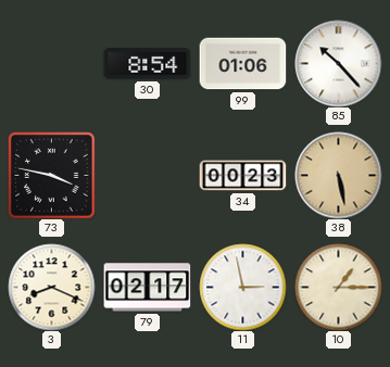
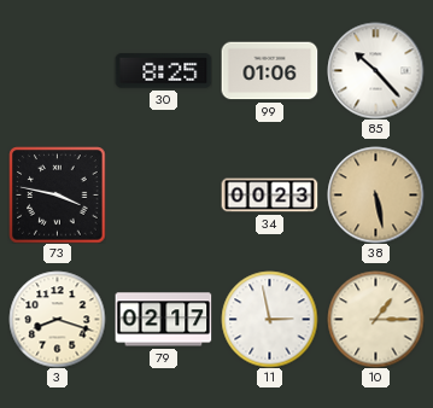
30: 8:54 -> 8:25 (163, 71)
3: 8:19 -> 8:18 (57, 319)
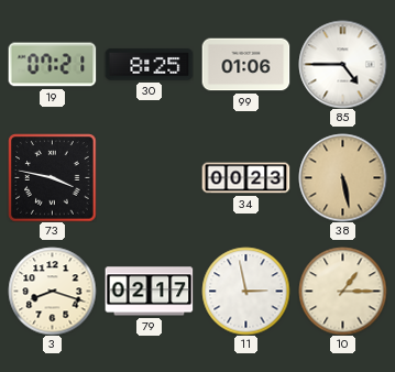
19: none -> 07:21 (52, 65)
85: 10:23 -> 4:45 (342, 64)
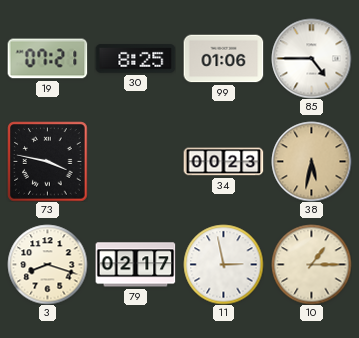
38: 5:28 -> 5:32 (311, 161)
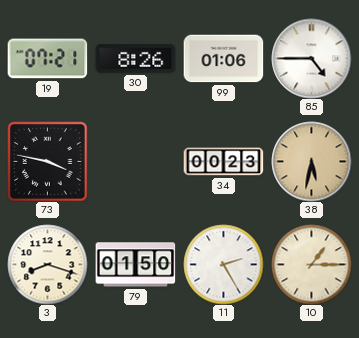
30: 8:25 -> 8:26 (135, 59)
79: 02:17 -> 01:50 (135, 265)
11: 2:58 -> 2:25 (223, 264)
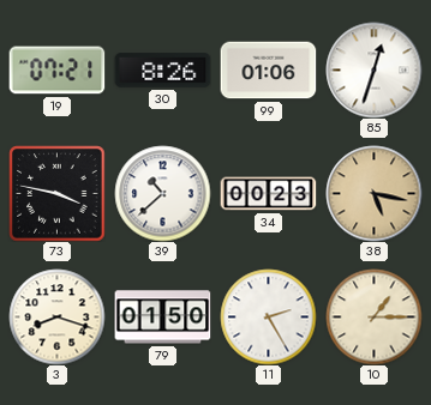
85: 4:45 -> 12:33 (373, 69)
39: none -> 10:38 (162, 193)
38: 5:32 -> 5:17 (373, 193)
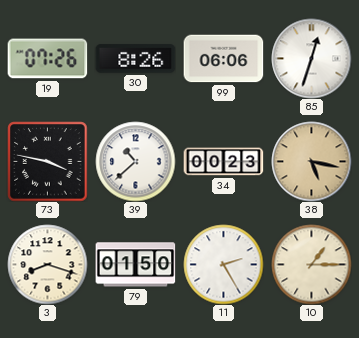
19: 07:21 -> 07:26 (47, 59)
99: 01:06 -> 06:06 (223, 59)
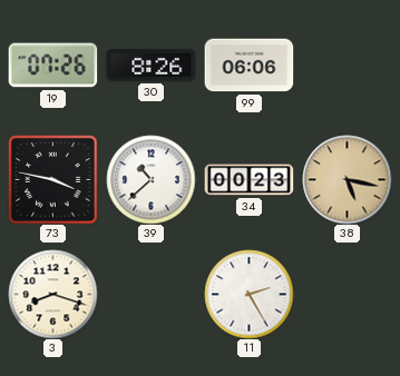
85: 12:33 -> none (311, 58)
79: 01:50 -> none (135, 265)
10: 1:15 -> none (311, 264)
